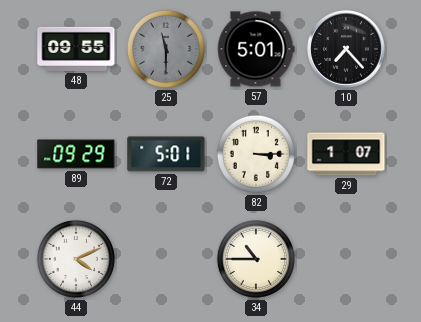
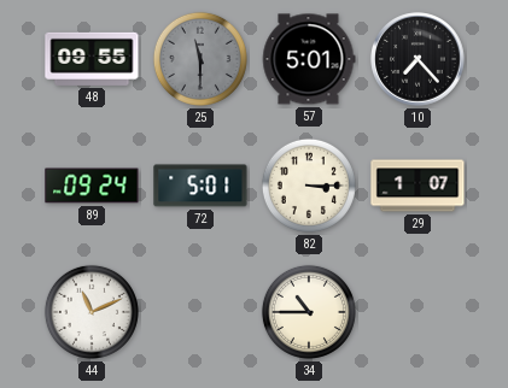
89: 09:29 -> 09:24 (92, 186)
44: 4:11 -> 11:11 (92, 312)
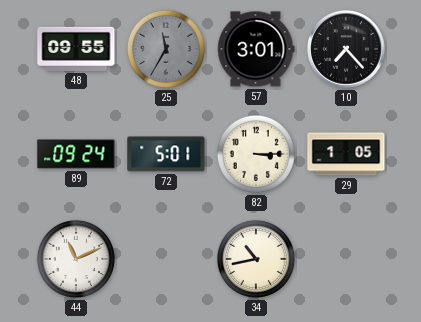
25: 11:30 -> 11:35 (166, 49)
57: 5:01 -> 3:01 (256, 49)
29: 1:07 -> 1:05 (346, 154)
34: 10:45 -> 10:43 (256, 259)
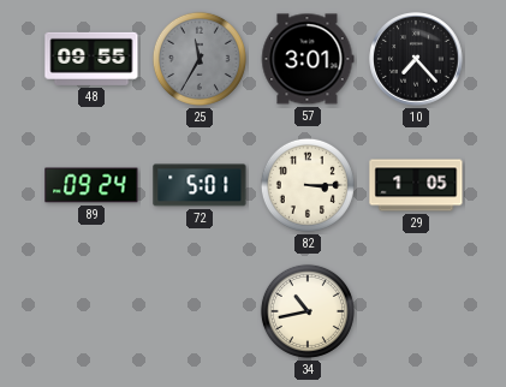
44: 11:11 -> none (76, 259)
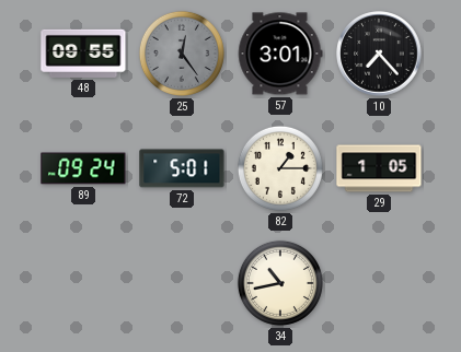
25: 11:35 -> 12:24 (182, 54)
82: 3:15 -> 1:15 (280, 168)
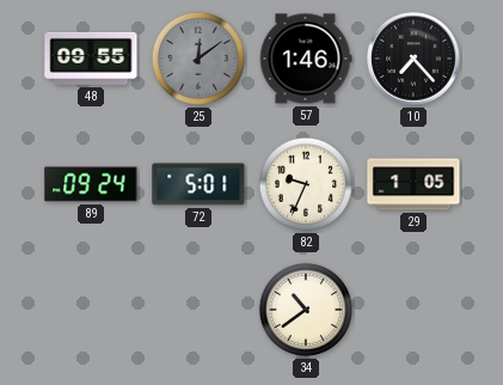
25: 12:24 -> 12:09 (198, 59)
57: 3:01 -> 1:46 (306, 59)
82: 1:15 -> 9:34 (306, 184)
34: 10:43 -> 10:39 (306, 310)
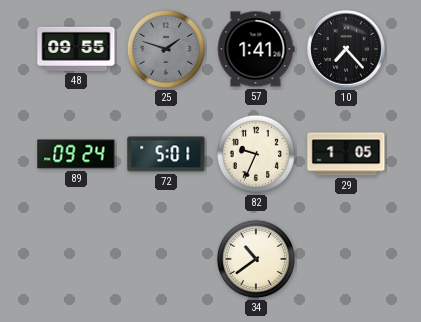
25: 12:09 -> 1:48 (166, 49)
57: 1:46 -> 1:41 (256, 49)
